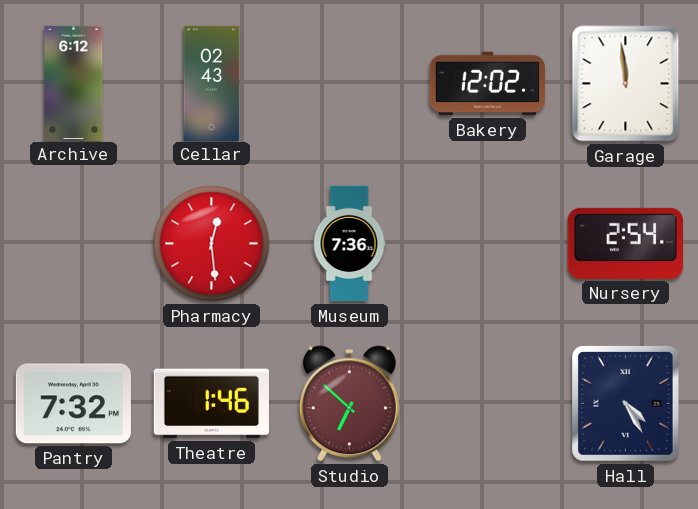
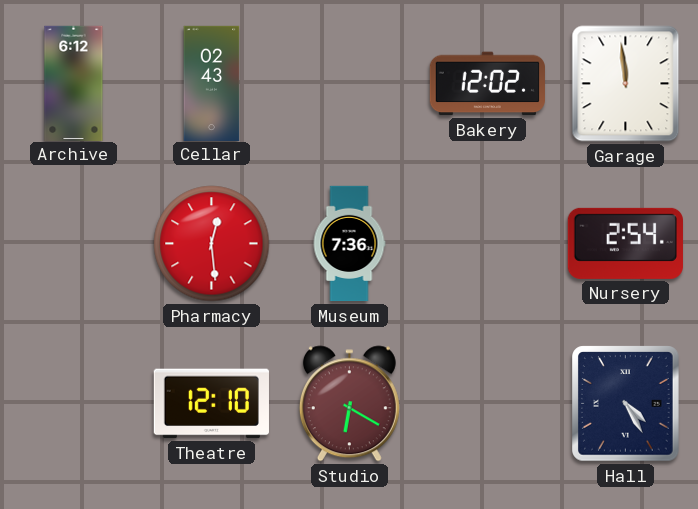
Pantry: 7:32 -> none (73, 404)
Theatre: 1:46 -> 12:10 (211, 404)
Studio: 6:52 -> 6:20 (349, 404)
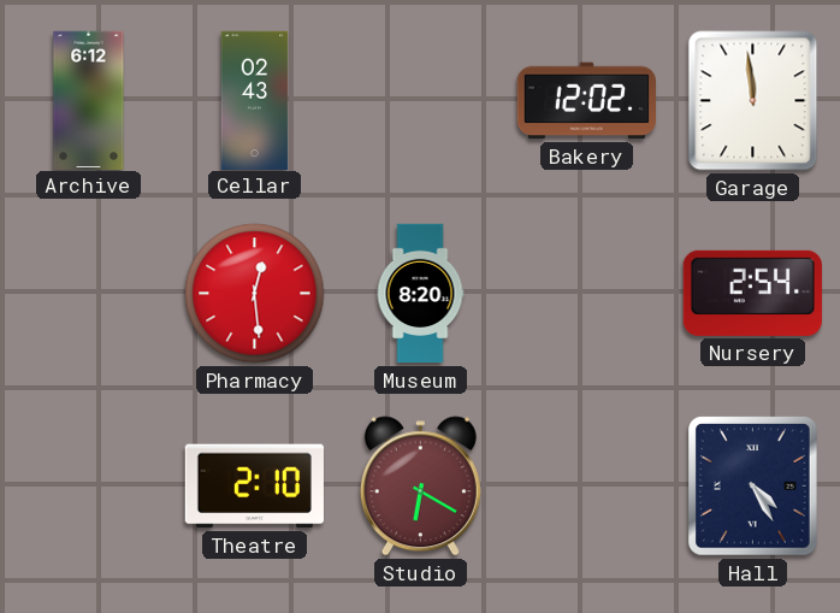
Museum: 7:36 -> 8:20 (420, 294)
Theatre: 12:10 -> 2:10 (254, 487)
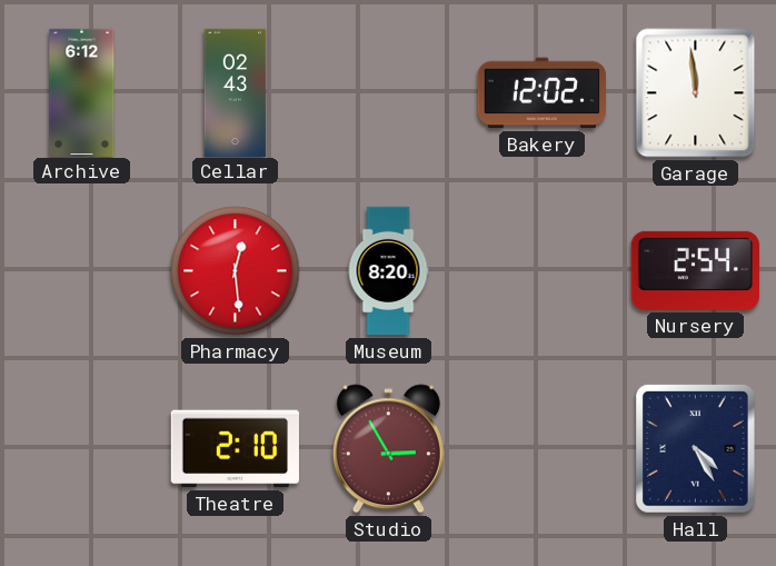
Studio: 6:20 -> 2:55 (388, 449)
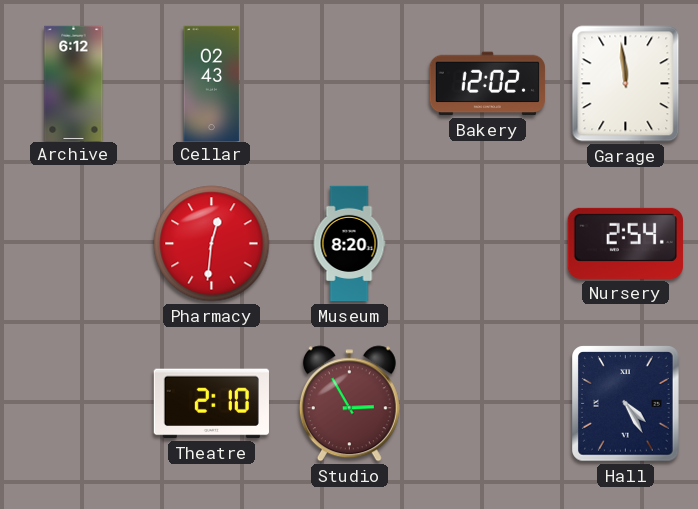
Pharmacy: 12:29 -> 12:31 (212, 244)
